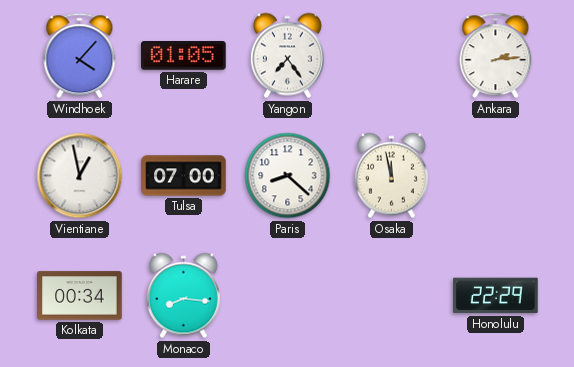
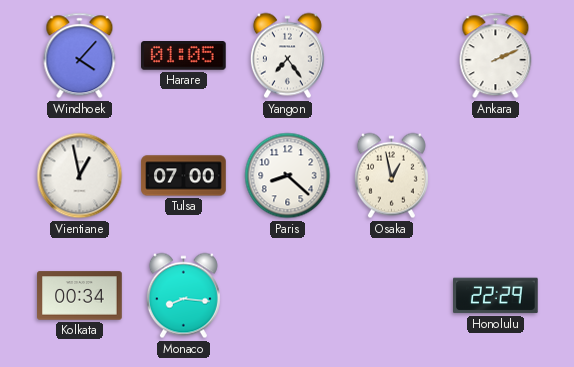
Ankara: 2:14 -> 2:11 (496, 56)
Osaka: 11:58 -> 12:58 (391, 176)
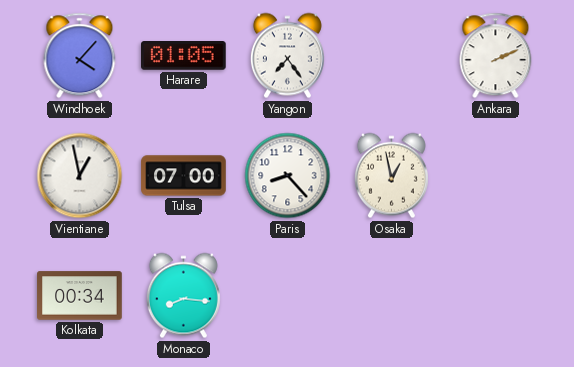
Paris: 8:22 -> 8:23 (288, 176)
Honolulu: 22:29 -> none (496, 296)
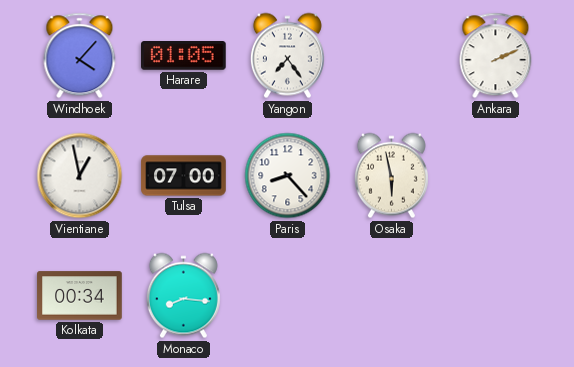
Osaka: 12:58 -> 5:58 (391, 176)
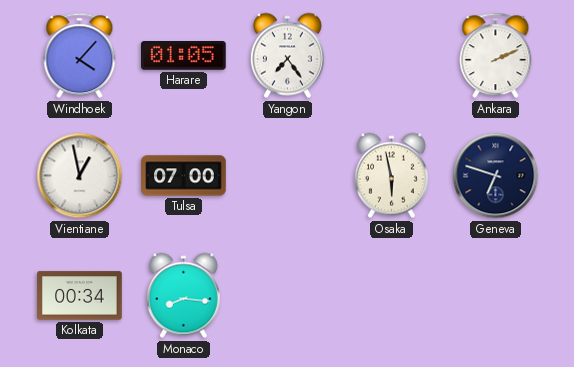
Paris: 8:23 -> none (288, 176)
Geneva: none -> 6:48 (496, 176)
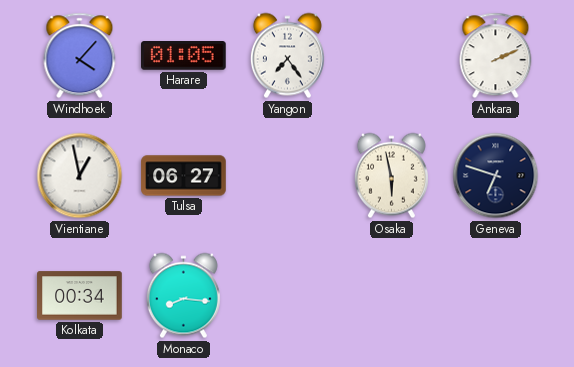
Tulsa: 07:00 -> 06:27 (184, 176)
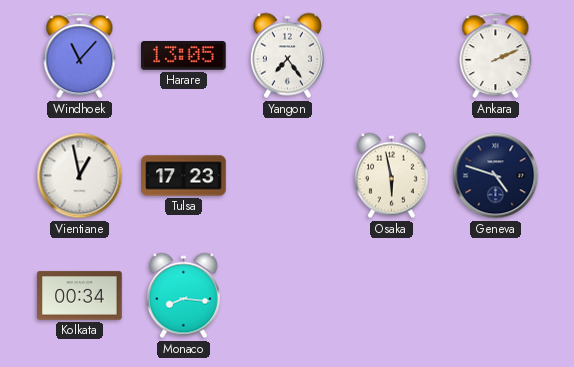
Windhoek: 4:07 -> 11:07 (80, 56)
Harare: 01:05 -> 13:05 (184, 56)
Tulsa: 06:27 -> 17:23 (184, 176)
Geneva: 6:48 -> 4:48 (496, 176)
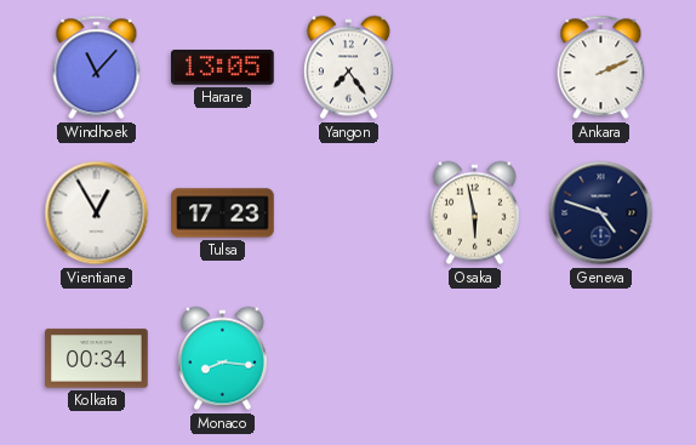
Vientiane: 12:58 -> 12:55 (97, 213)
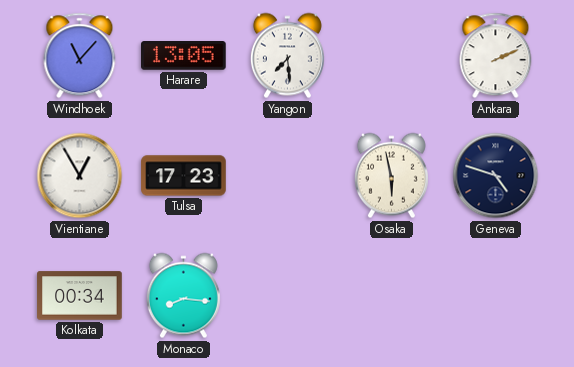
Yangon: 7:24 -> 7:29 (287, 56)
